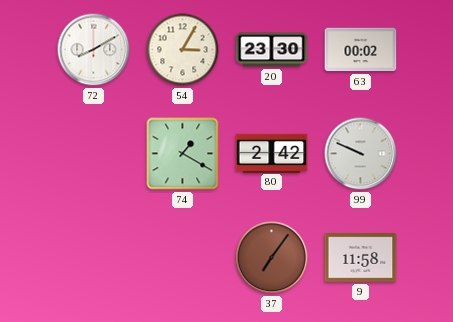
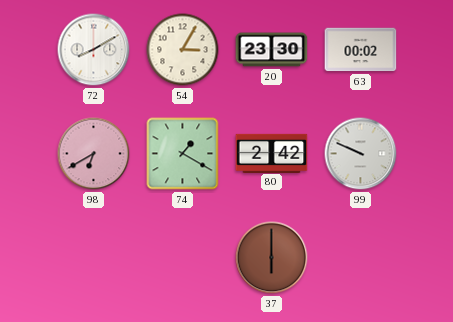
98: none -> 6:40 (94, 154)
37: 7:06 -> 6:00 (272, 258)
9: 11:58 -> none (361, 258)
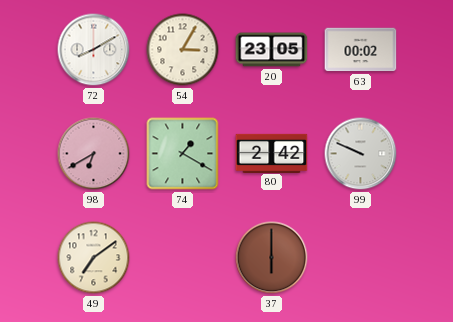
20: 23:30 -> 23:05 (272, 50)
49: none -> 7:09 (94, 258)
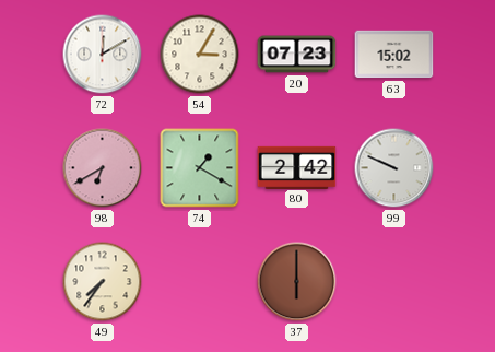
72: 8:10 -> 12:10 (103, 55)
20: 23:05 -> 07:23 (297, 55)
63: 00:02 -> 15:02 (394, 55)
49: 7:09 -> 7:36 (103, 282)
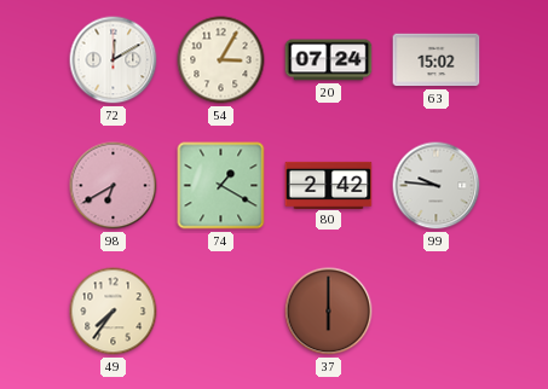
20: 07:23 -> 07:24 (329, 60)
99: 9:49 -> 9:46 (437, 186)
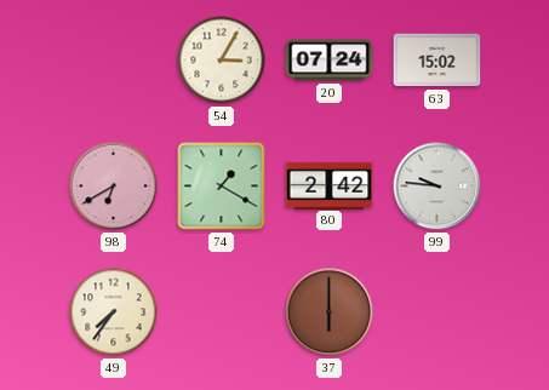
72: 12:10 -> none (114, 60)
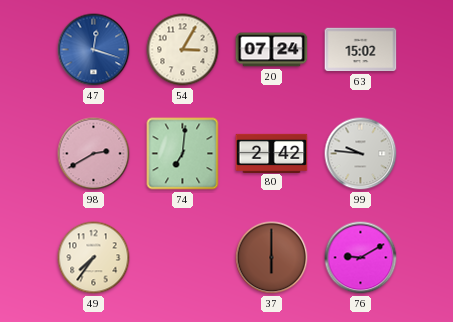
47: none -> 12:18 (94, 50)
98: 6:40 -> 2:40 (94, 154)
74: 1:20 -> 7:01 (183, 154)
76: none -> 9:10 (361, 258)
